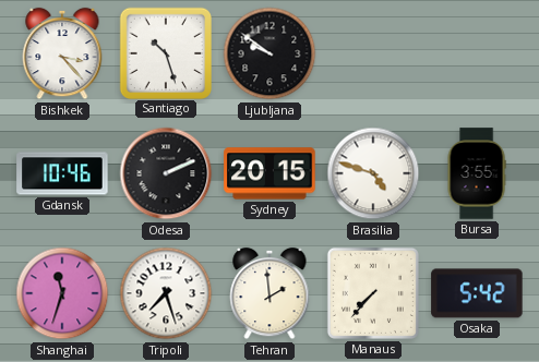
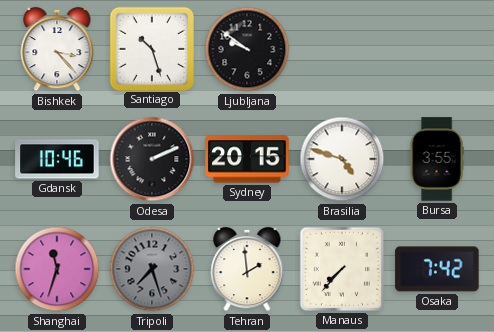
Tripoli dial: white -> grey (152, 269)
Osaka: 5:42 -> 7:42 (437, 269)
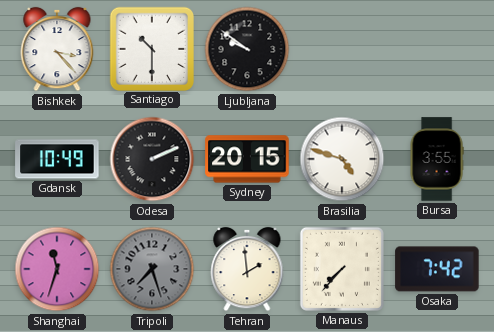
Santiago: 10:27 -> 10:30 (151, 48)
Gdansk: 10:46 -> 10:49 (57, 159)
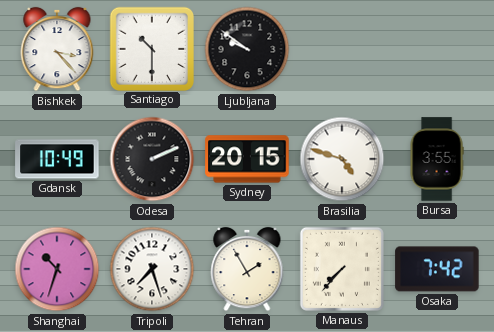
Shanghai: 11:33 -> 10:33 (57, 269)
Tripoli dial: grey -> white (152, 269)
Tehran: 1:59 -> 1:55 (247, 269)
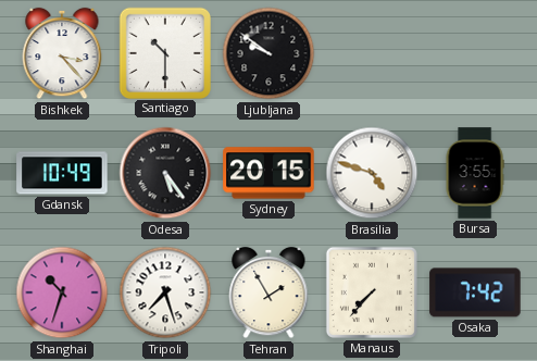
Odesa: 2:11 -> 5:24 (165, 173)
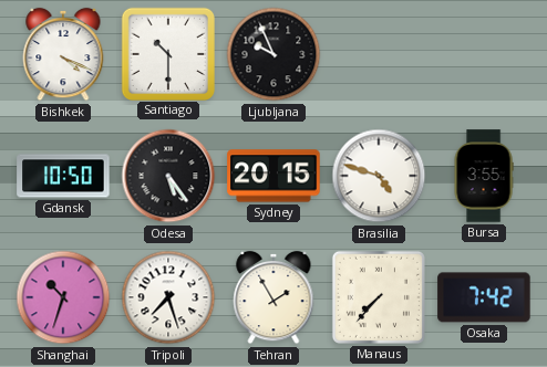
Bishkek: 3:23 -> 4:19 (63, 54)
Ljubljana: 9:51 -> 9:56 (273, 54)
Gdansk: 10:49 -> 10:50 (63, 176)
